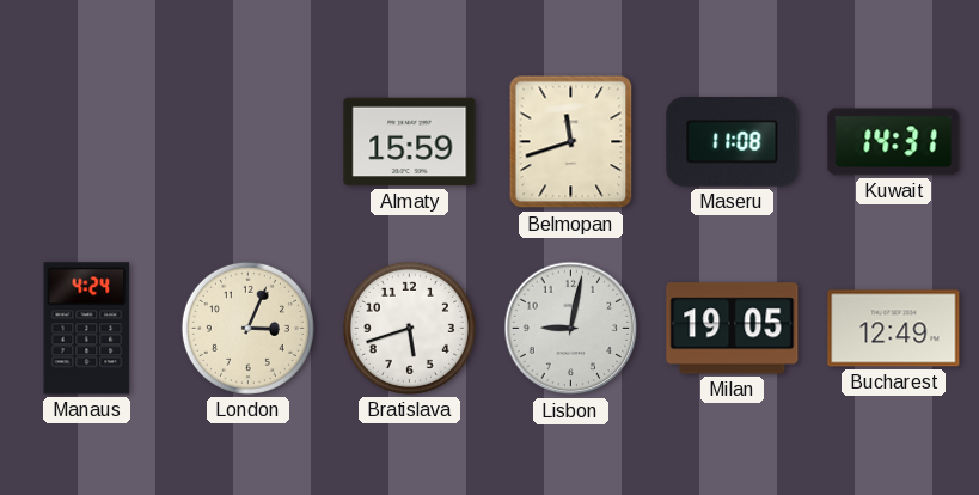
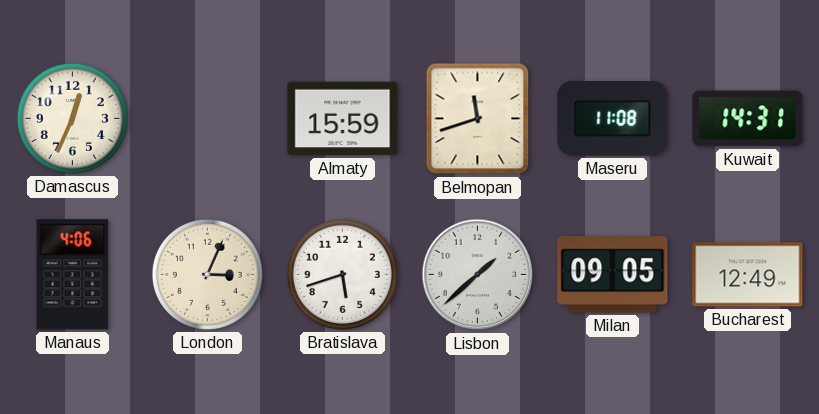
Damascus: none -> 12:34 (72, 118)
Manaus: 4:24 -> 4:06 (73, 275)
Lisbon: 9:02 -> 1:38 (478, 275)
Milan: 19:05 -> 09:05 (613, 275)
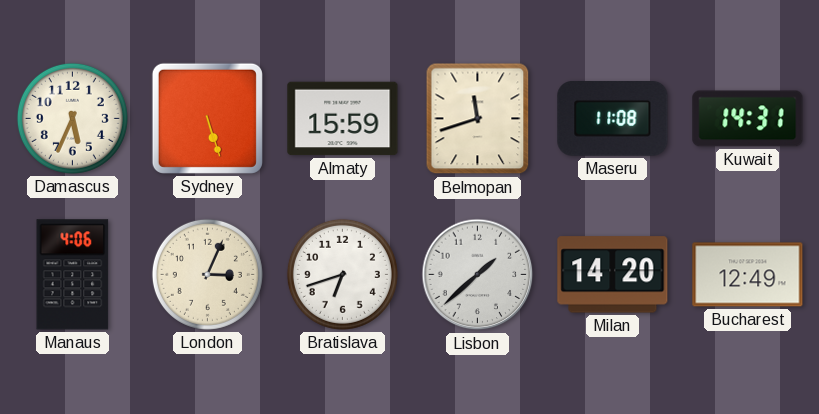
Damascus: 12:34 -> 5:34 (72, 118)
Sydney: none -> 5:27 (207, 118)
Bratislava: 5:42 -> 6:42 (342, 274)
Milan: 09:05 -> 14:20 (613, 275)
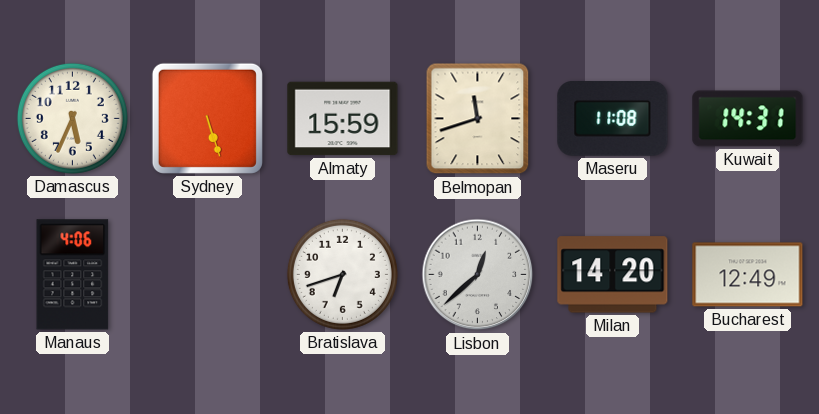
London: 3:04 -> none (207, 274)
Lisbon: 1:38 -> 12:38 (478, 275)
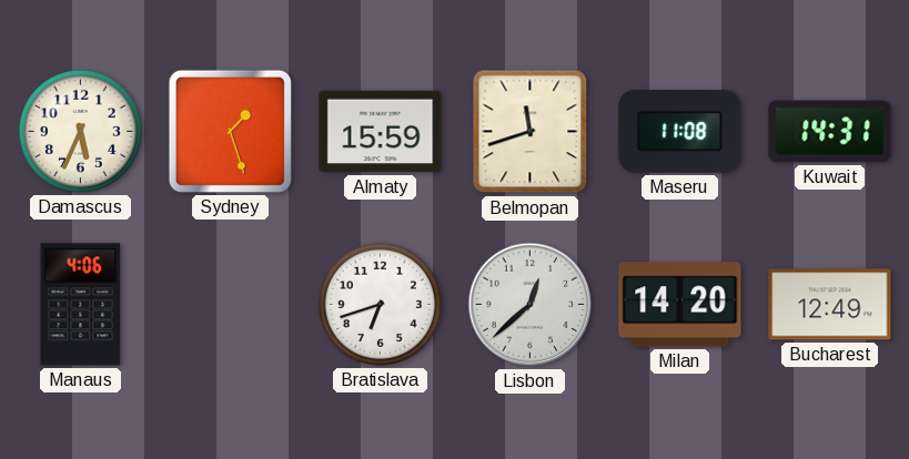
Sydney: 5:27 -> 1:27 (230, 131)
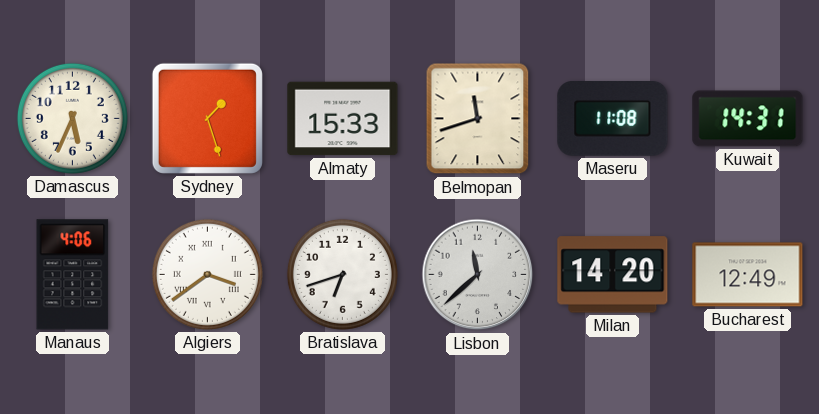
Almaty: 15:59 -> 15:33 (343, 119)
Algiers: none -> 3:39 (207, 274)
Lisbon: 12:38 -> 11:38 (478, 275)
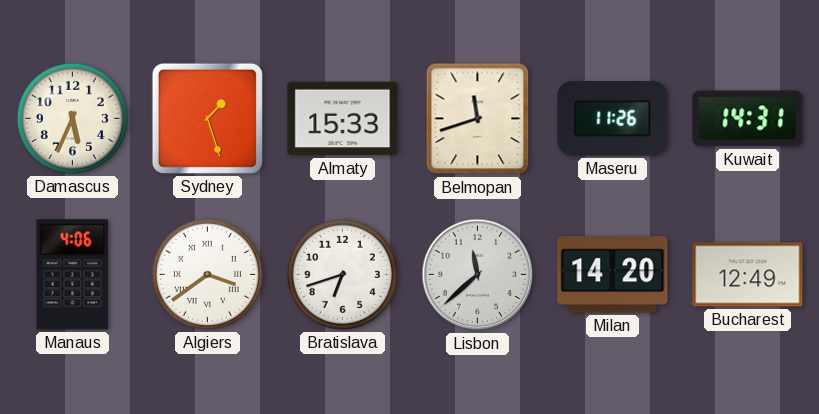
Maseru: 11:08 -> 11:26 (613, 119)
